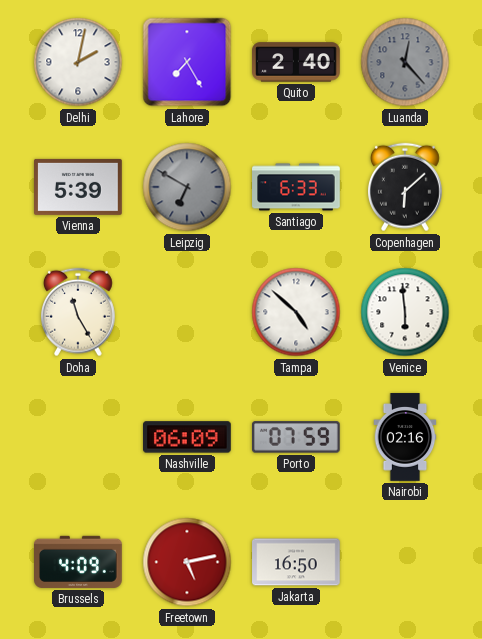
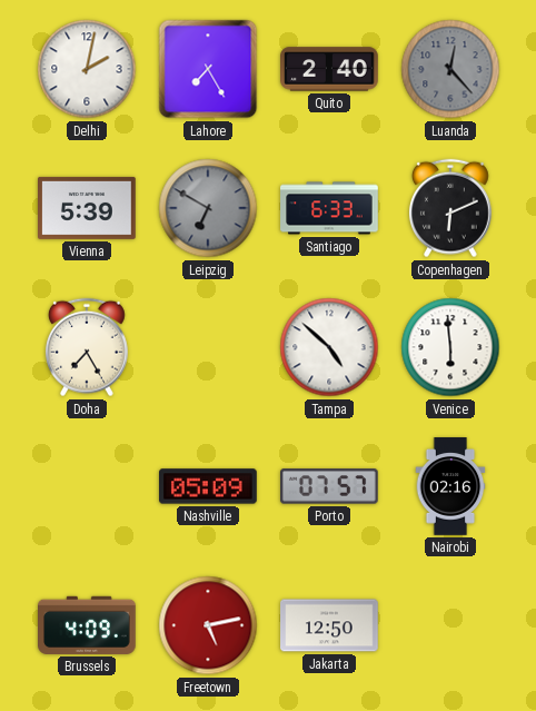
Copenhagen: 6:08 -> 6:11 (450, 208)
Doha: 11:25 -> 7:25 (87, 347)
Nashville: 06:09 -> 05:09 (209, 486)
Porto: 07:59 -> 07:57 (330, 486)
Jakarta: 16:50 -> 12:50 (329, 625)
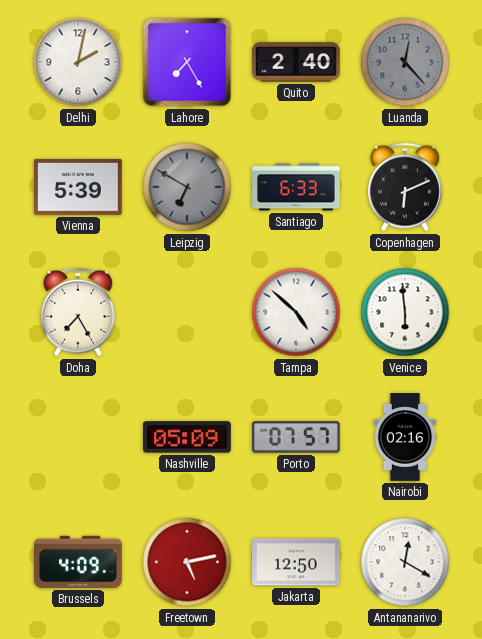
Antananarivo: none -> 12:20 (405, 562)
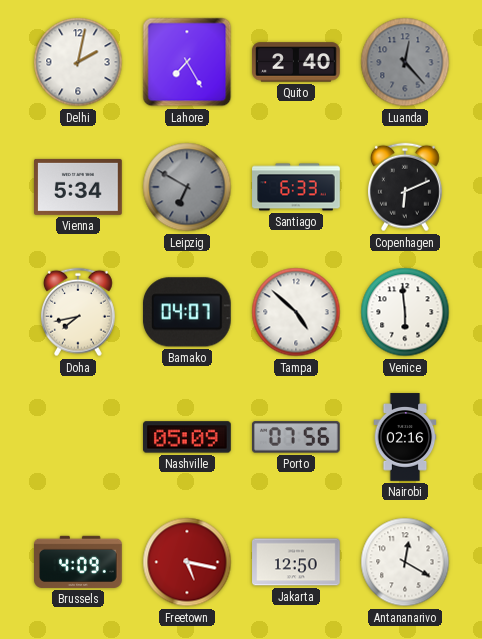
Vienna: 5:39 -> 5:34 (79, 187)
Doha: 7:25 -> 7:43 (78, 312)
Bamako: none -> 04:07 (187, 312)
Porto: 07:57 -> 07:56 (297, 437)
Freetown: 5:13 -> 5:17 (187, 562)
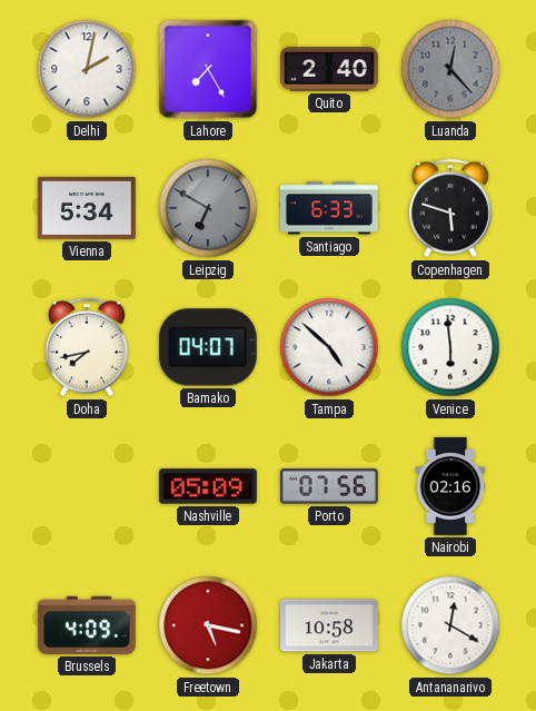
Copenhagen: 6:11 -> 5:48 (450, 208)
Jakarta: 12:50 -> 10:58 (329, 625)
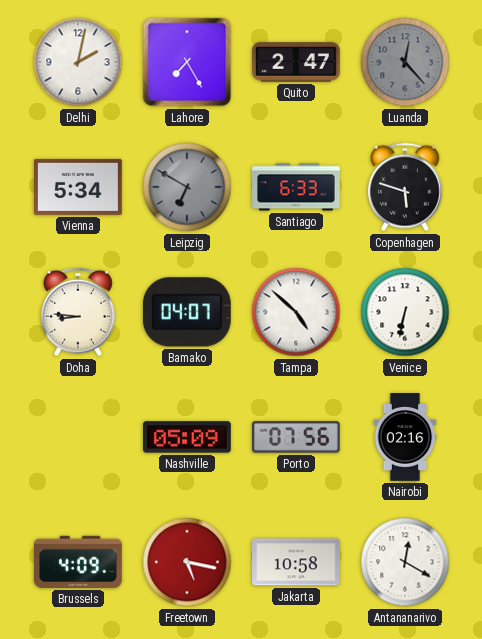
Quito: 2:40 -> 2:47 (296, 62)
Doha: 7:43 -> 8:46 (78, 312)
Venice: 5:59 -> 6:32 (405, 312)
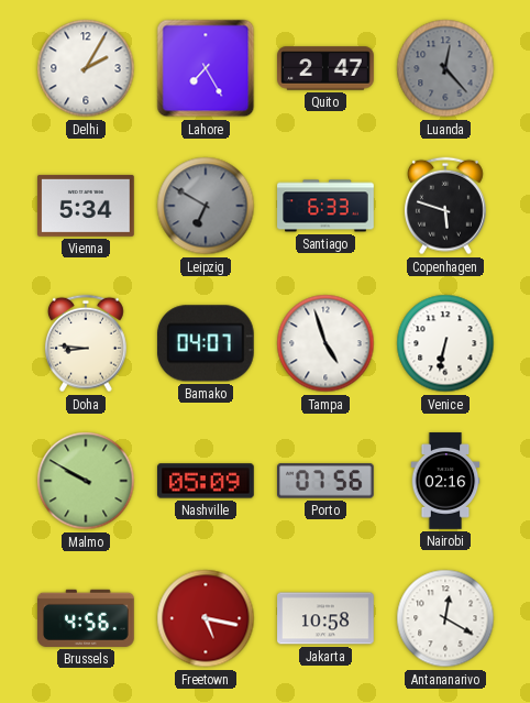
Delhi: 2:02 -> 2:05 (86, 68)
Tampa: 4:52 -> 4:57 (325, 343)
Malmo: none -> 9:50 (86, 481)
Brussels: 4:09 -> 4:56 (87, 618)
